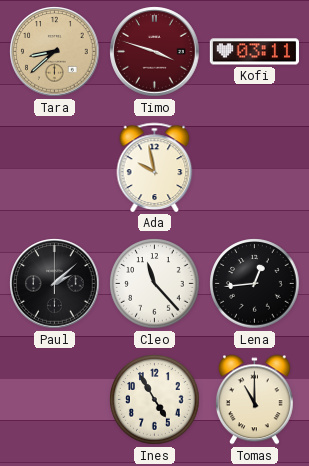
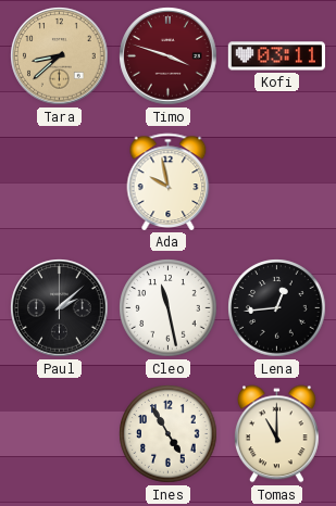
Cleo: 11:23 -> 11:28 (169, 308)
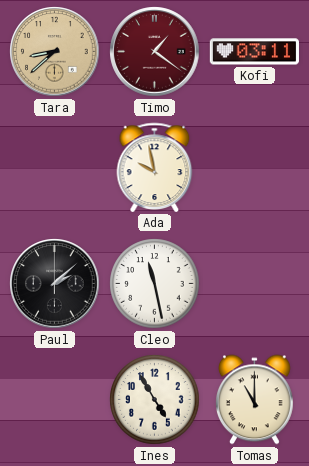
Timo: 3:48 -> 1:21 (155, 52)
Lena: 12:44 -> none (277, 308)
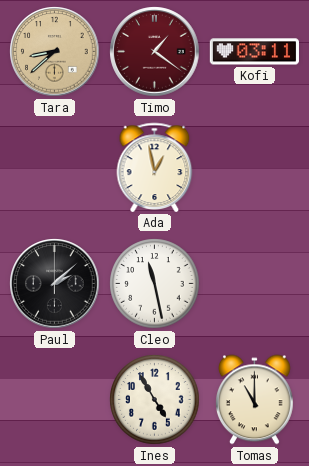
Ada: 9:58 -> 12:58 (155, 167)
